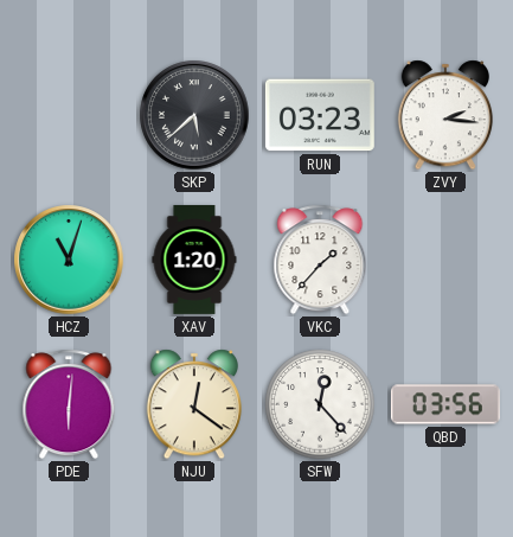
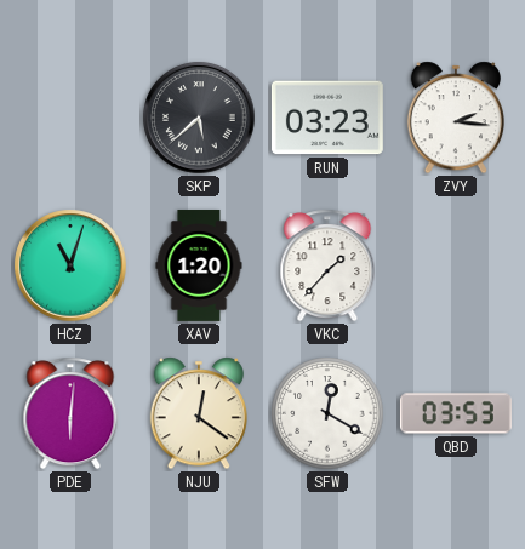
SFW: 12:23 -> 12:20 (327, 413)
QBD: 03:56 -> 03:53 (456, 413)
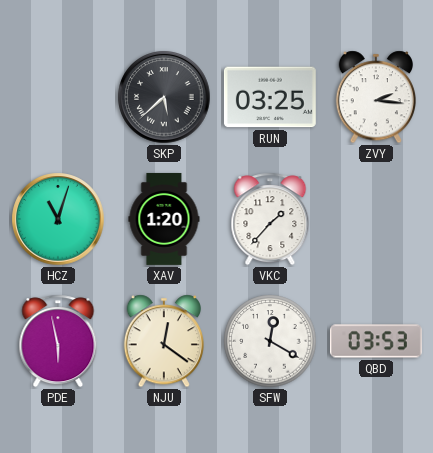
RUN: 03:23 -> 03:25 (270, 97)
PDE: 6:01 -> 5:58 (58, 341)
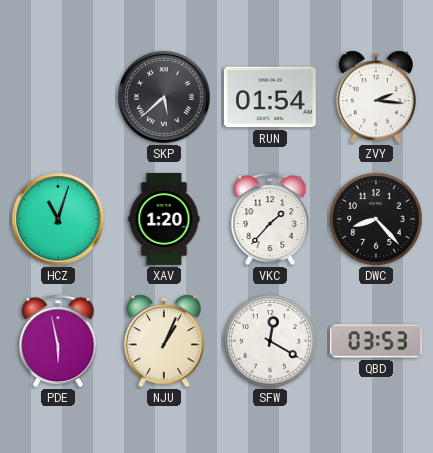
RUN: 03:25 -> 01:54 (270, 97)
DWC: none -> 8:23 (376, 219)
NJU: 12:21 -> 1:04 (163, 341)
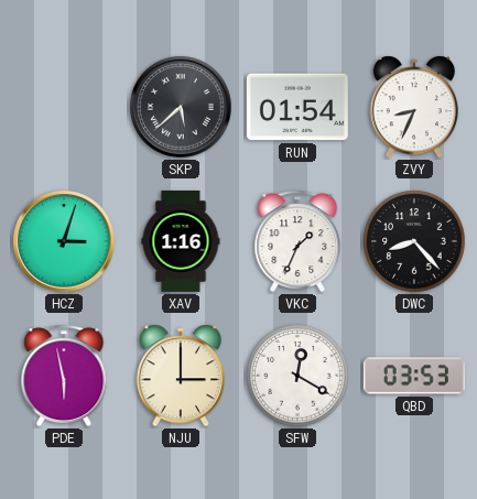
ZVY: 2:16 -> 8:34 (413, 107)
HCZ: 11:03 -> 3:03 (64, 241)
XAV: 1:20 -> 1:16 (181, 241)
VKC: 1:37 -> 1:34 (297, 241)
NJU: 1:04 -> 3:00 (180, 376)
